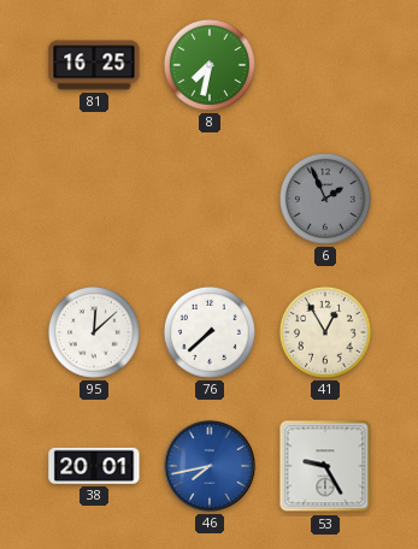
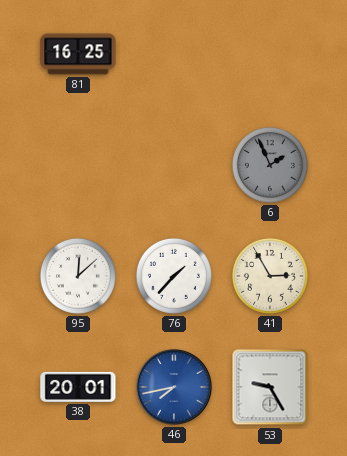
8: 7:32 -> none (210, 65)
76: 7:38 -> 1:37 (174, 276)
41: 12:55 -> 2:55 (270, 276)
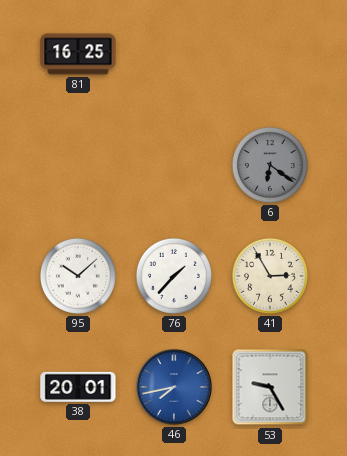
6: 1:56 -> 6:21 (270, 165)
95: 12:08 -> 10:08 (78, 276)
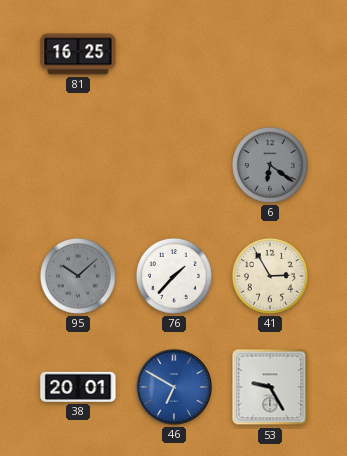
95 dial: white -> grey (78, 276)
46: 7:43 -> 6:50 (174, 387)
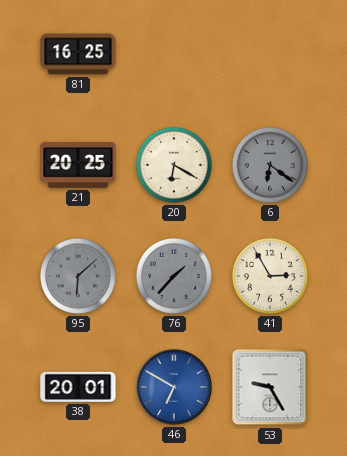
21: none -> 20:25 (78, 165)
20: none -> 6:20 (174, 165)
95: 10:08 -> 6:08 (78, 276)
76 dial: white -> grey (174, 276)
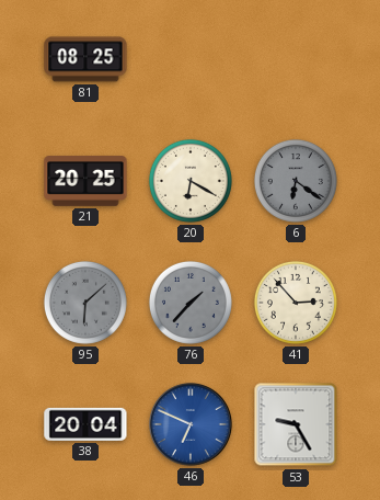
81: 16:25 -> 08:25 (85, 59)
41: 2:55 -> 2:53 (296, 303)
38: 20:01 -> 20:04 (85, 424)
46: 6:50 -> 6:49 (191, 424)
